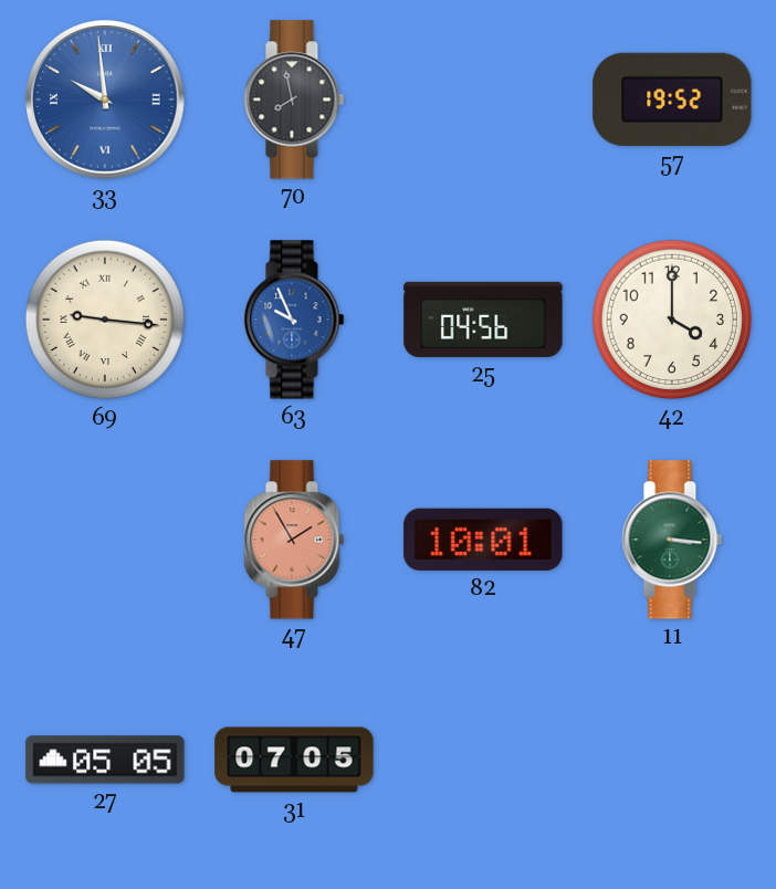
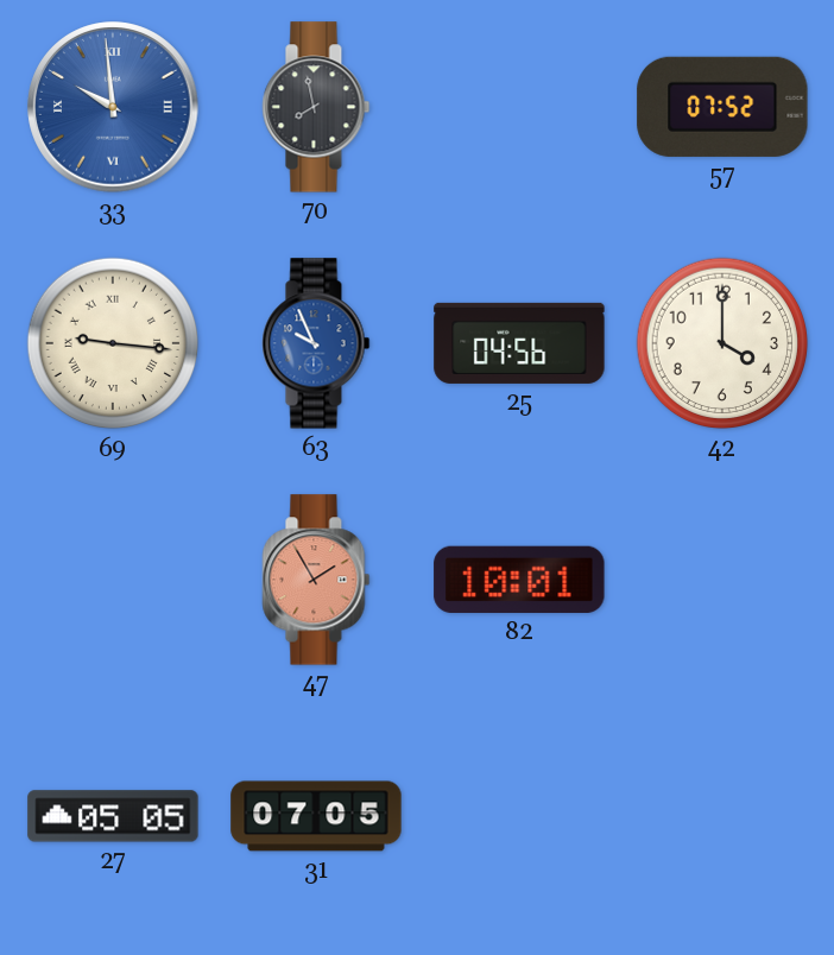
57: 19:52 -> 07:52 (722, 107)
11: 3:16 -> none (672, 540)
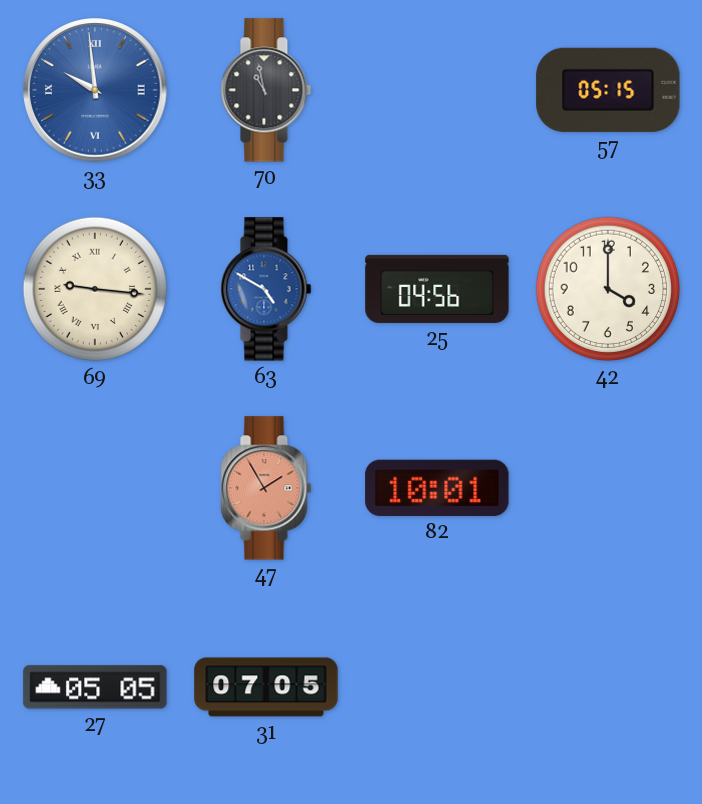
70: 7:58 -> 10:58 (266, 90)
57: 07:52 -> 05:15 (608, 90)
63: 9:56 -> 4:50 (266, 289)
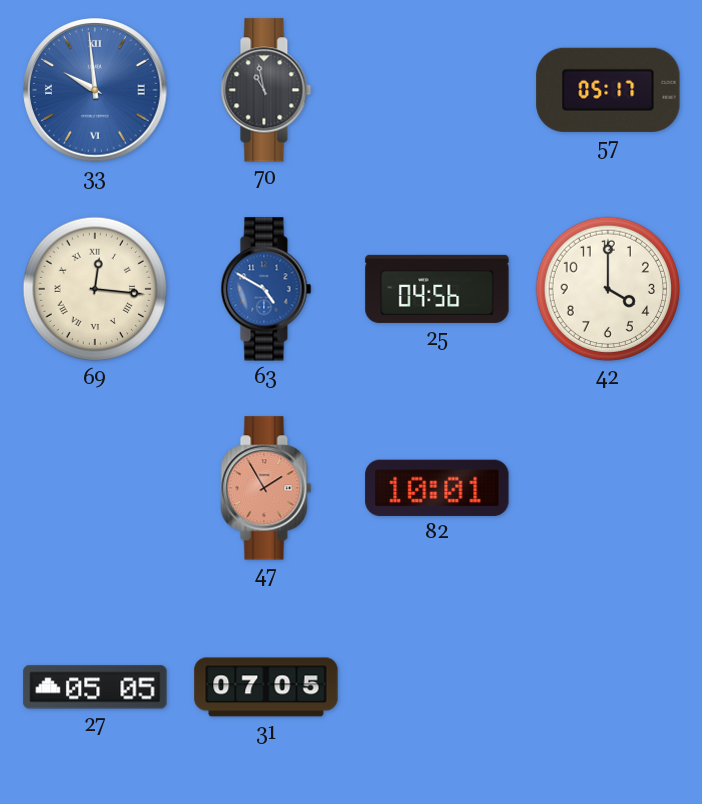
57: 05:15 -> 05:17 (608, 90)
69: 9:16 -> 12:16 (95, 289)
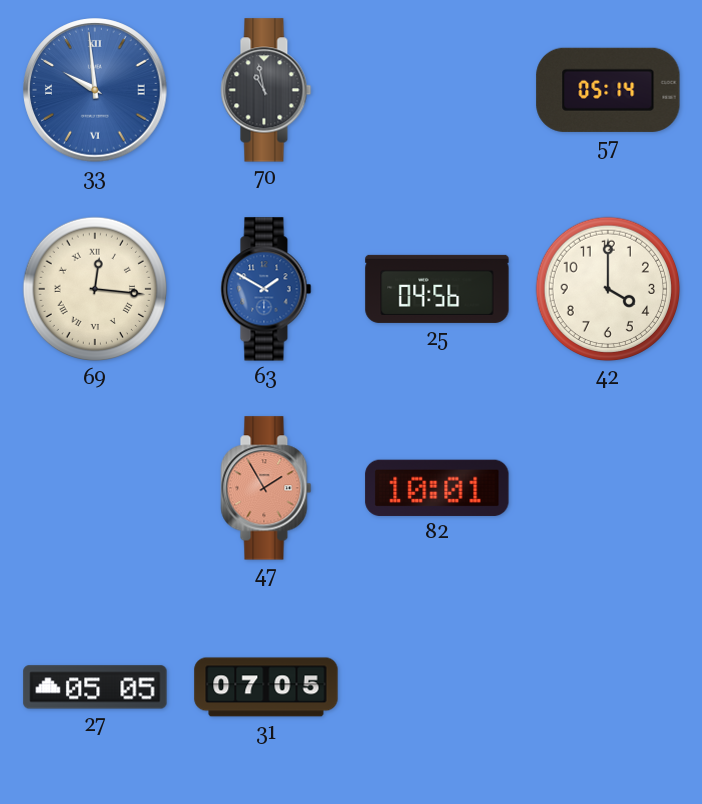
57: 05:17 -> 05:14 (608, 90)
63: 4:50 -> 1:50 (266, 289)
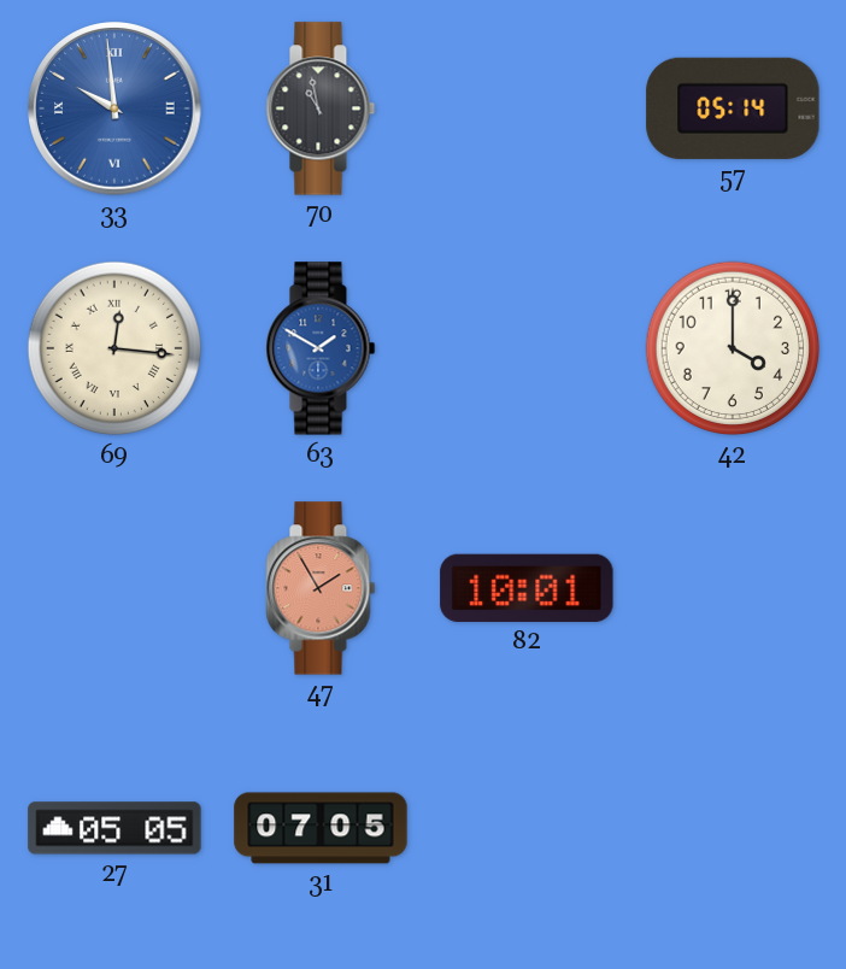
25: 04:56 -> none (437, 289)
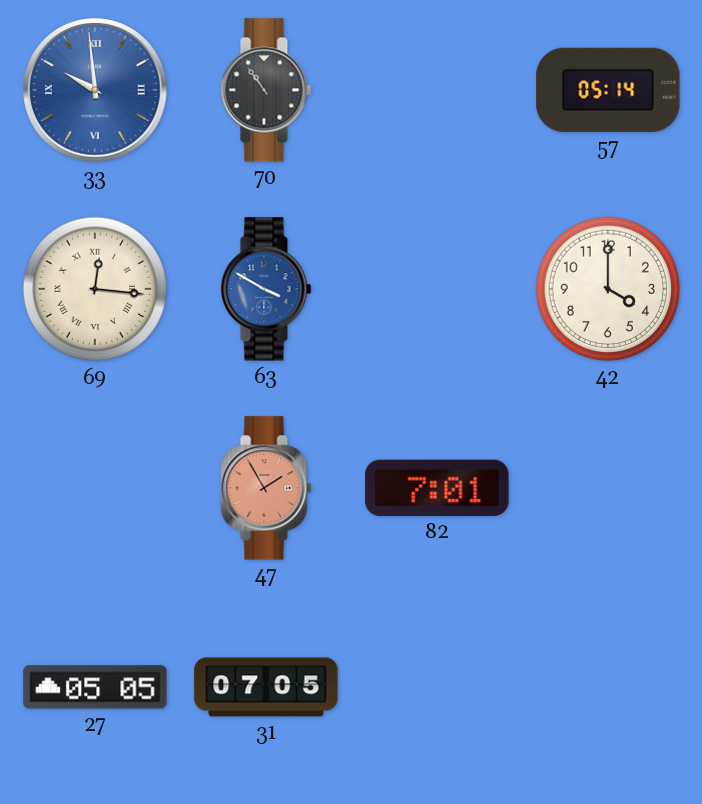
70: 10:58 -> 10:54 (266, 90)
63: 1:50 -> 3:50 (266, 289)
82: 10:01 -> 7:01 (437, 488)
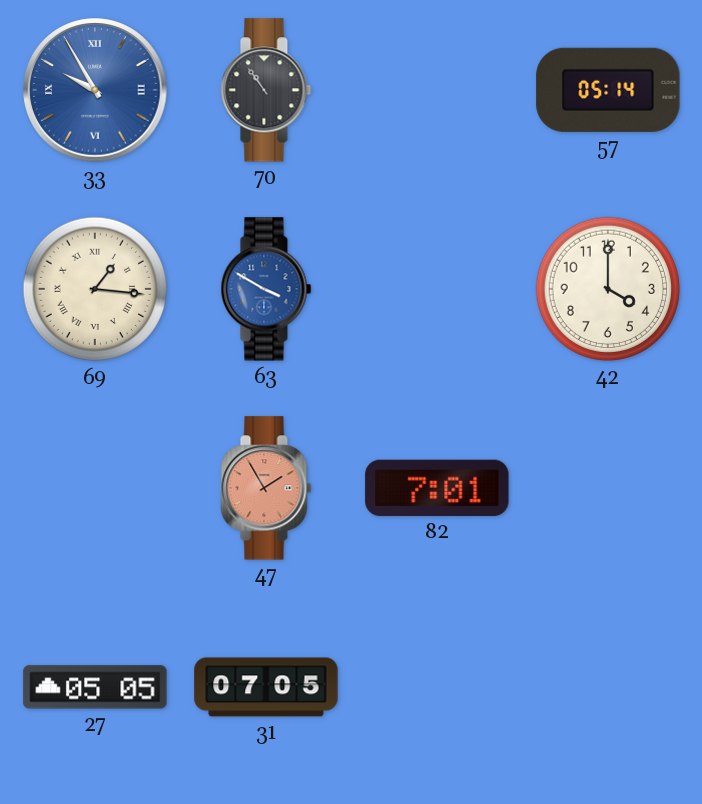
33: 9:59 -> 9:55 (95, 90)
69: 12:16 -> 1:16 (95, 289)
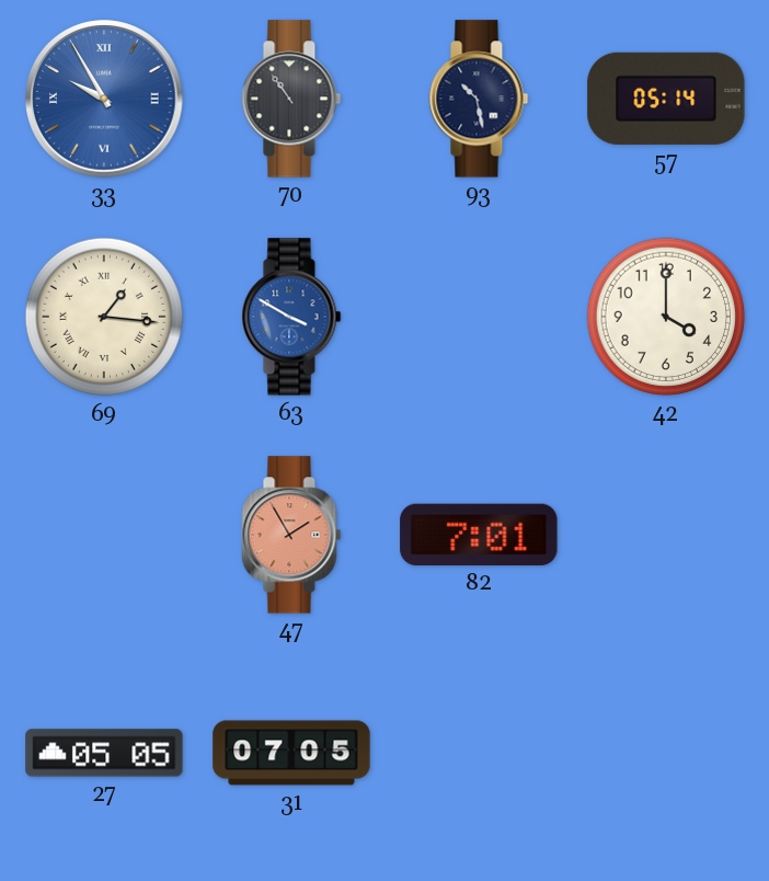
93: none -> 10:28 (479, 99)
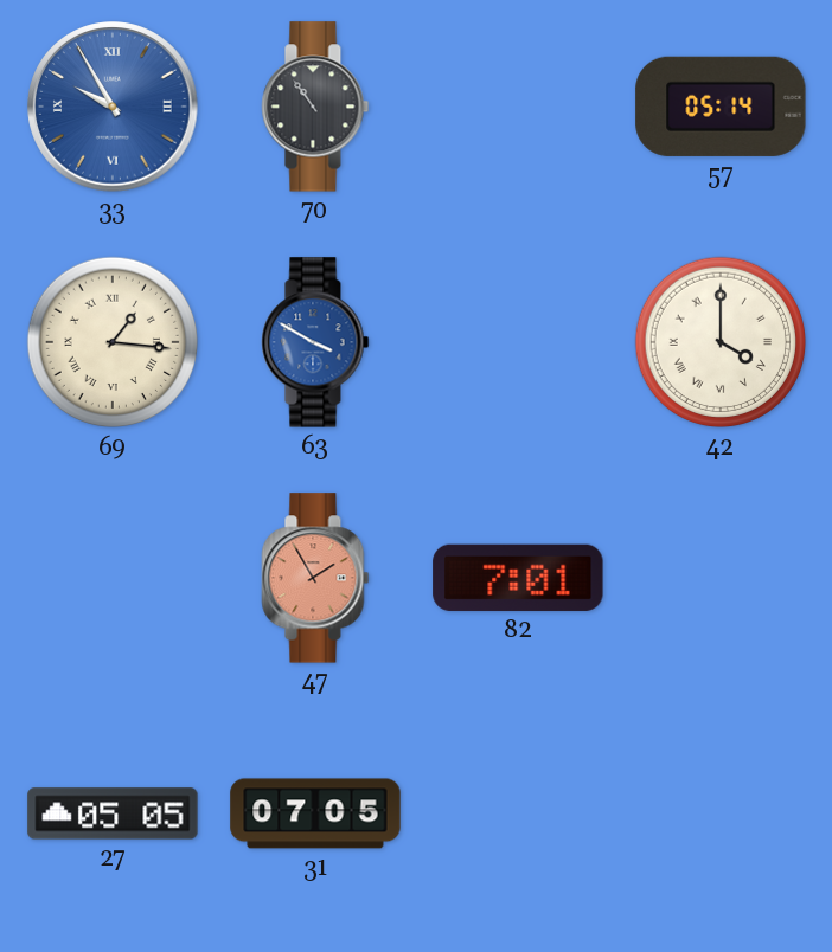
93: 10:28 -> none (479, 99)
42 numerals: Arabic -> Roman (721, 342)
